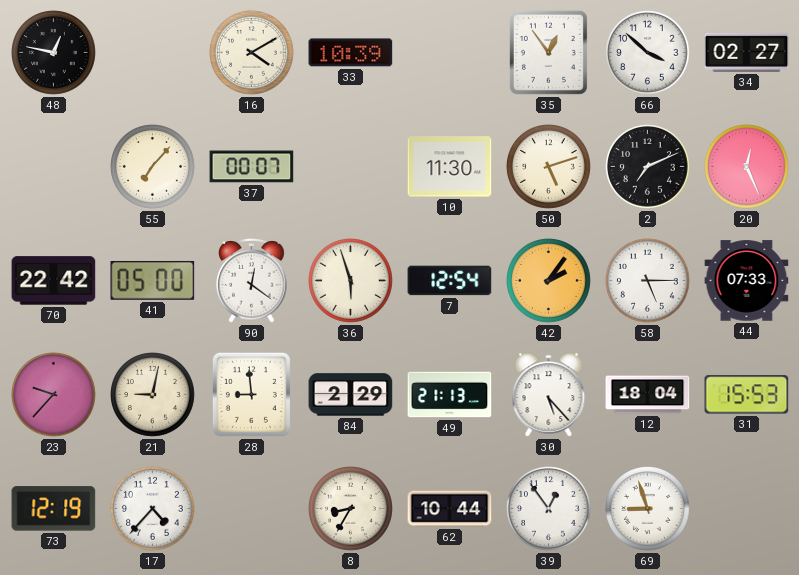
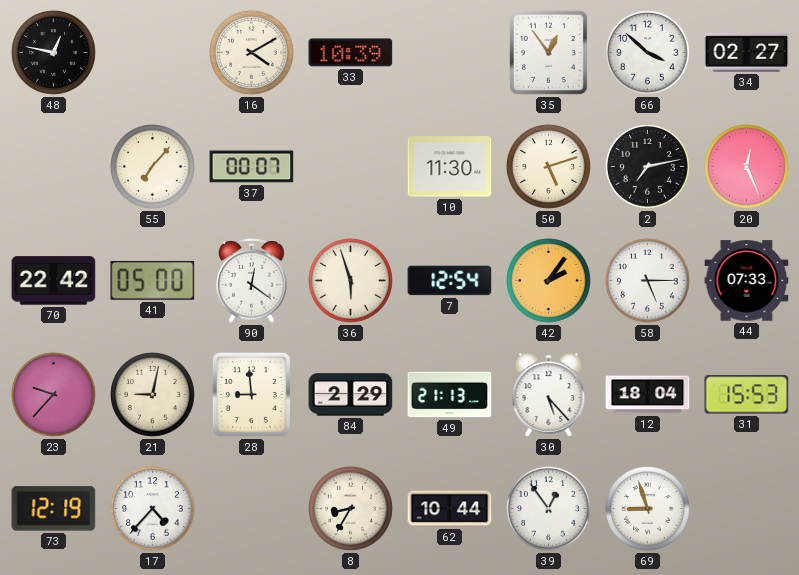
2: 7:11 -> 7:13 (648, 167)
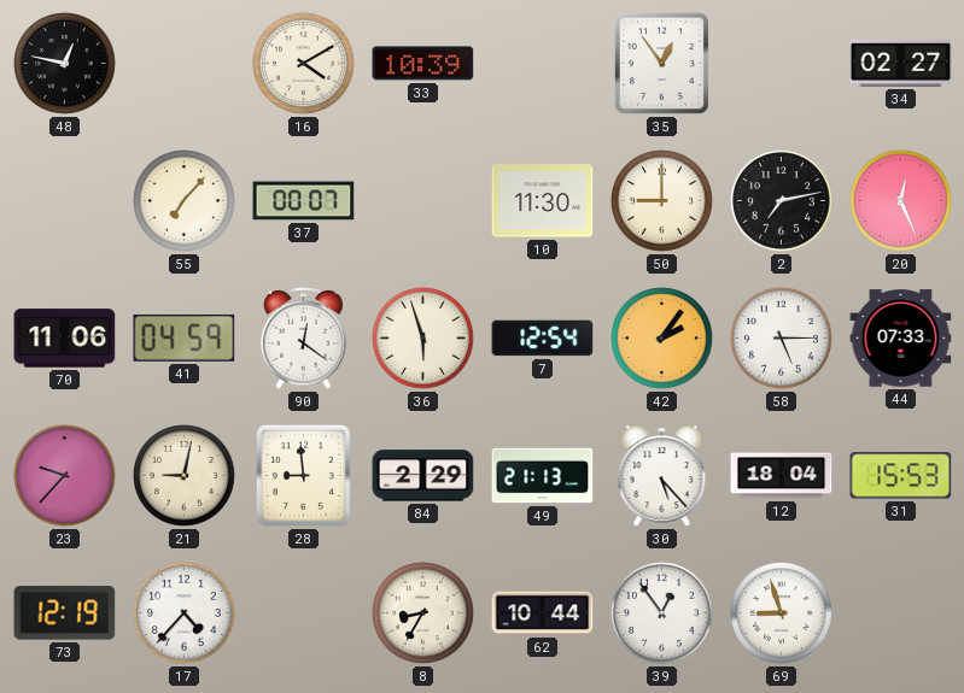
66: 3:52 -> none (648, 53)
50: 5:12 -> 9:00 (662, 201)
70: 22:42 -> 11:06 (65, 339)
41: 05:00 -> 04:59 (185, 337)
